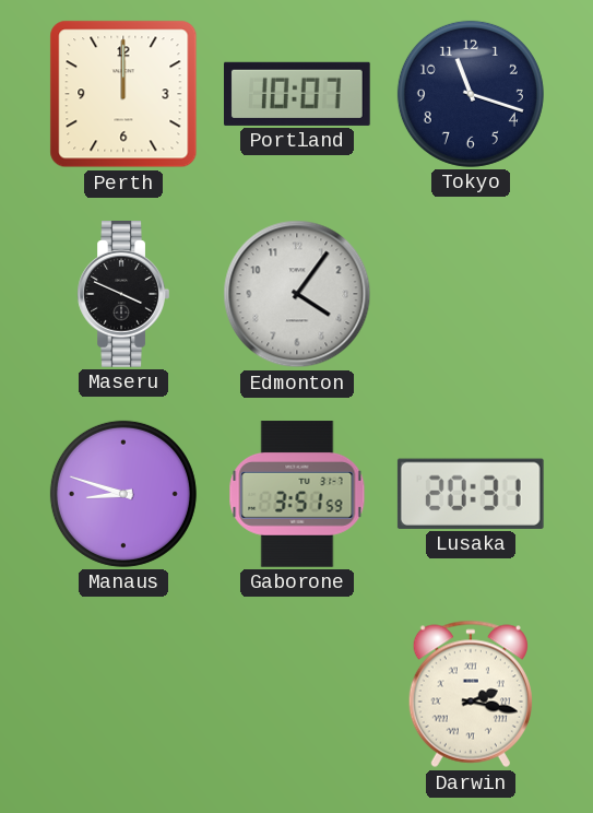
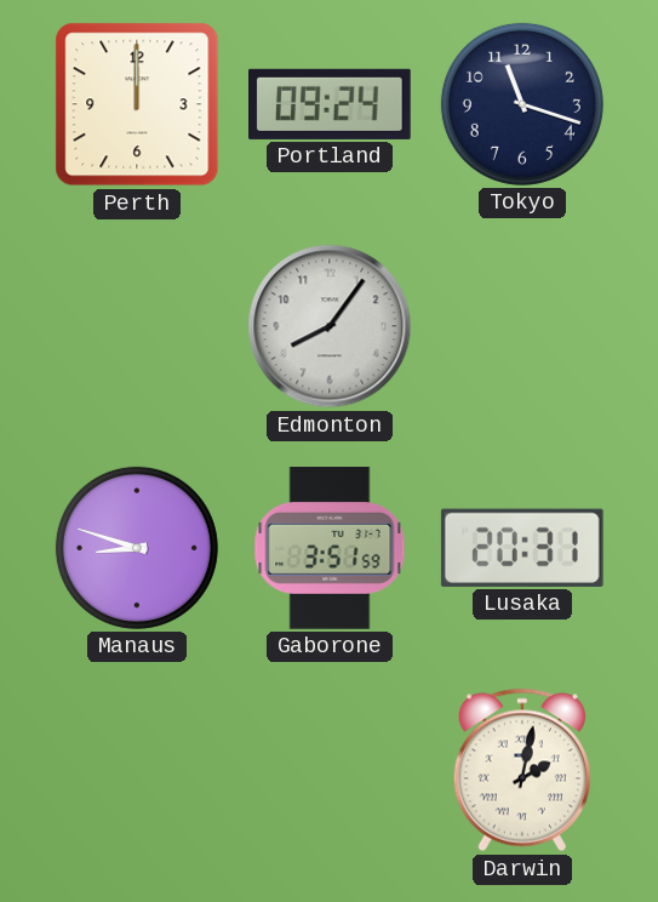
Portland: 10:07 -> 09:24 (331, 104)
Maseru: 3:49 -> none (123, 294)
Edmonton: 4:06 -> 8:06 (330, 326)
Darwin: 2:17 -> 2:02 (522, 770)
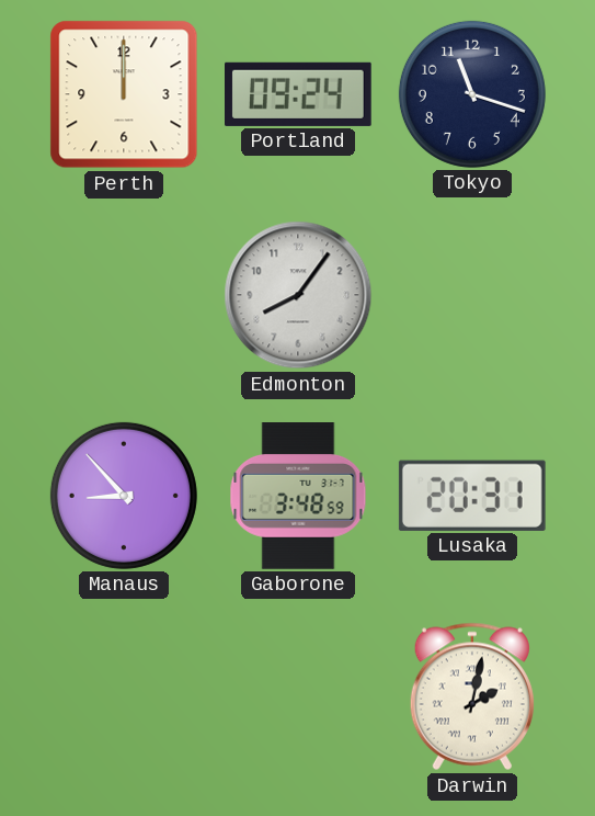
Manaus: 8:48 -> 8:53 (124, 496)
Gaborone: 3:51 -> 3:48 (298, 496)
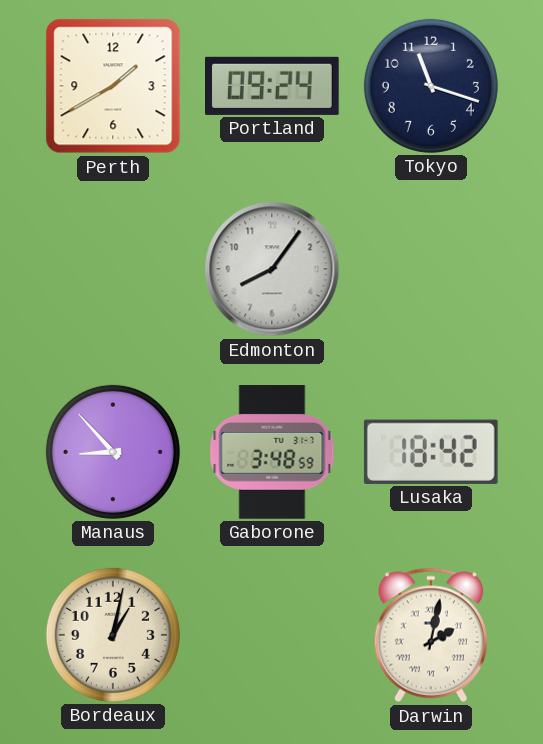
Perth: 12:00 -> 1:40 (113, 86)
Lusaka: 20:31 -> 18:42 (431, 452)
Bordeaux: none -> 1:02 (113, 635)
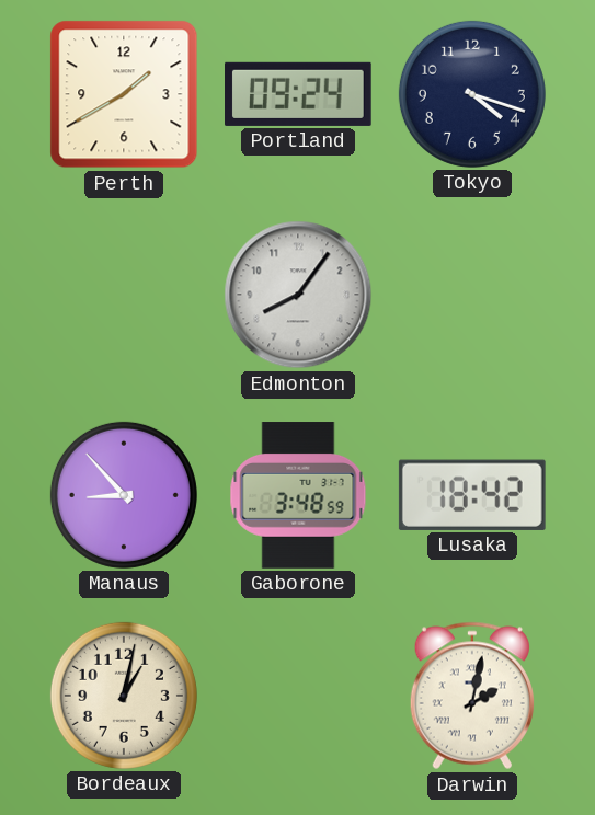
Tokyo: 11:18 -> 4:18 (472, 94)
